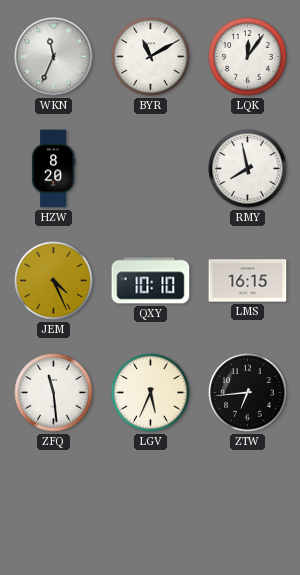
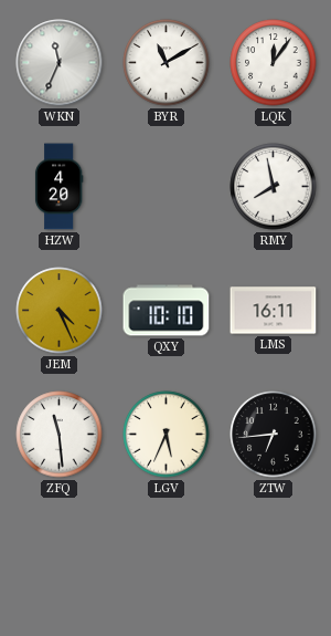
HZW: 8:20 -> 4:20 (58, 187)
LMS: 16:15 -> 16:11 (274, 311)
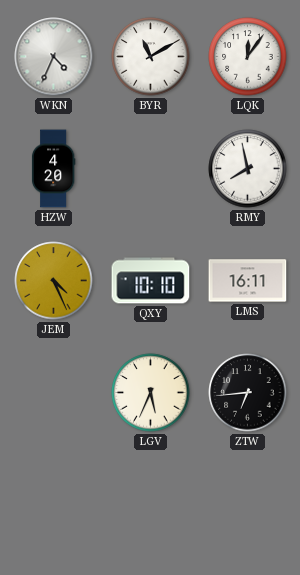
WKN: 11:34 -> 4:34 (54, 57)
ZFQ: 11:29 -> none (60, 435)
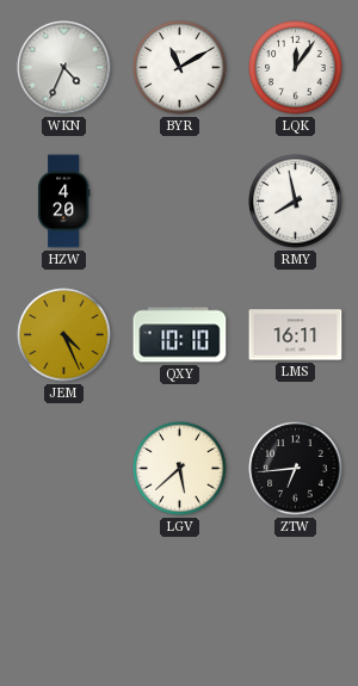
LGV: 5:34 -> 5:38 (180, 469)
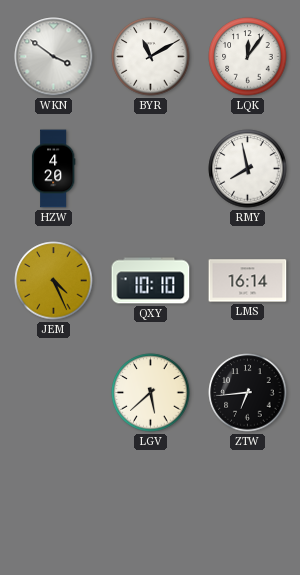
WKN: 4:34 -> 3:51 (54, 57)
LMS: 16:11 -> 16:14 (248, 281)
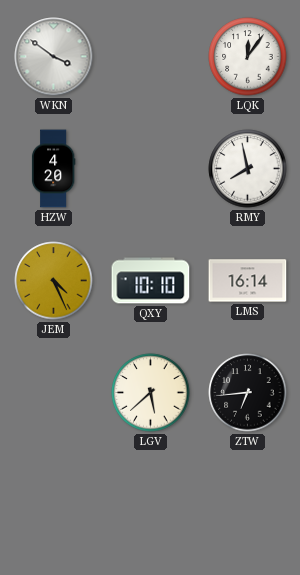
BYR: 11:10 -> none (151, 57)
